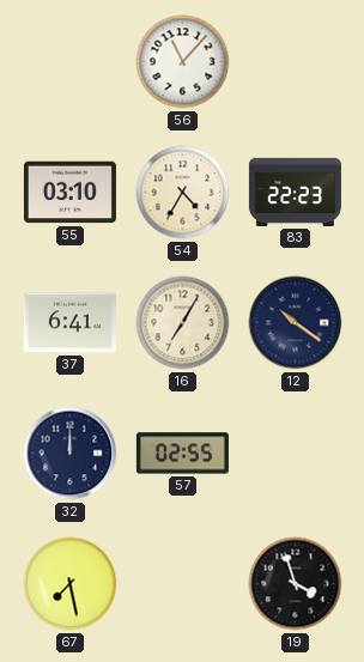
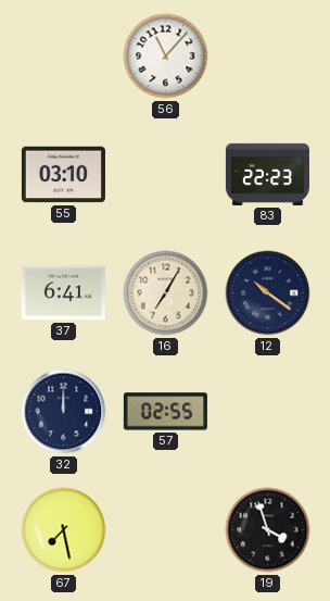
54: 4:35 -> none (183, 193)
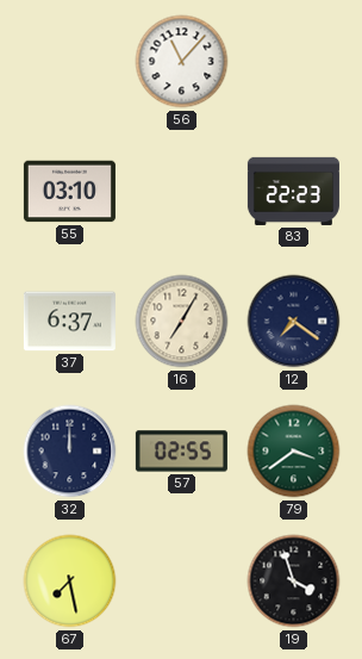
37: 6:41 -> 6:37 (69, 322)
12: 10:21 -> 7:21 (294, 322)
79: none -> 3:39 (294, 452)
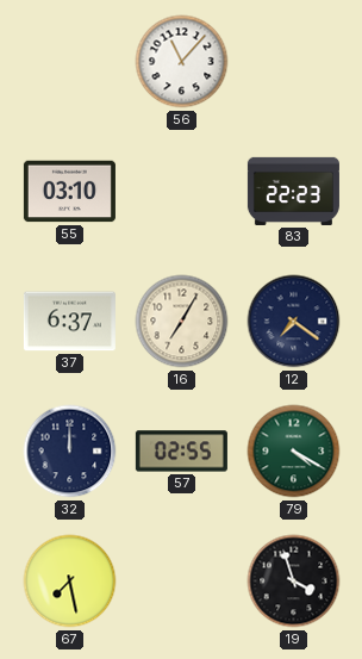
79: 3:39 -> 4:20 (294, 452)
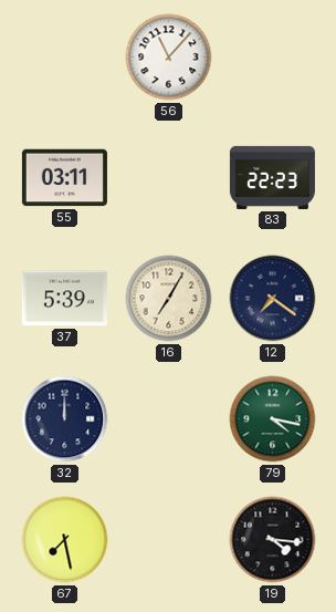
55: 03:10 -> 03:11 (64, 178)
37: 6:37 -> 5:39 (64, 299)
57: 02:55 -> none (181, 452)
79: 4:20 -> 4:17 (273, 419)
19: 3:57 -> 4:16 (273, 540)
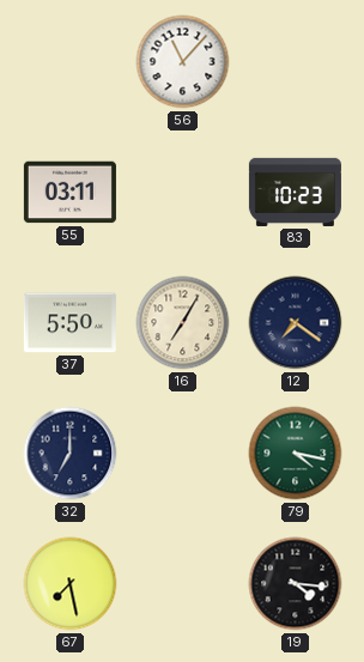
83: 22:23 -> 10:23 (295, 192)
37: 5:39 -> 5:50 (69, 323)
32: 12:00 -> 7:00 (71, 454)
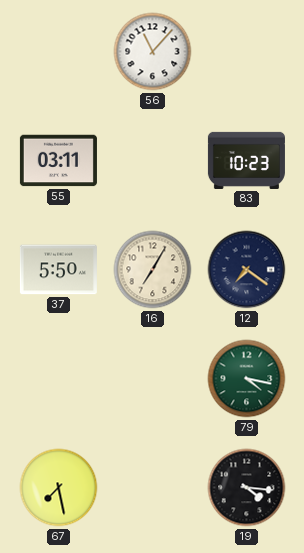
32: 7:00 -> none (71, 454)
